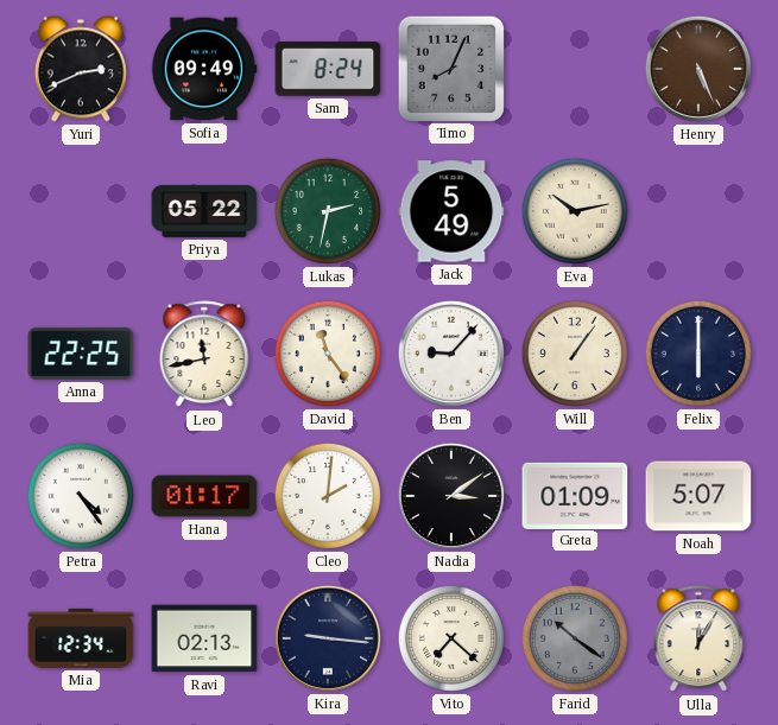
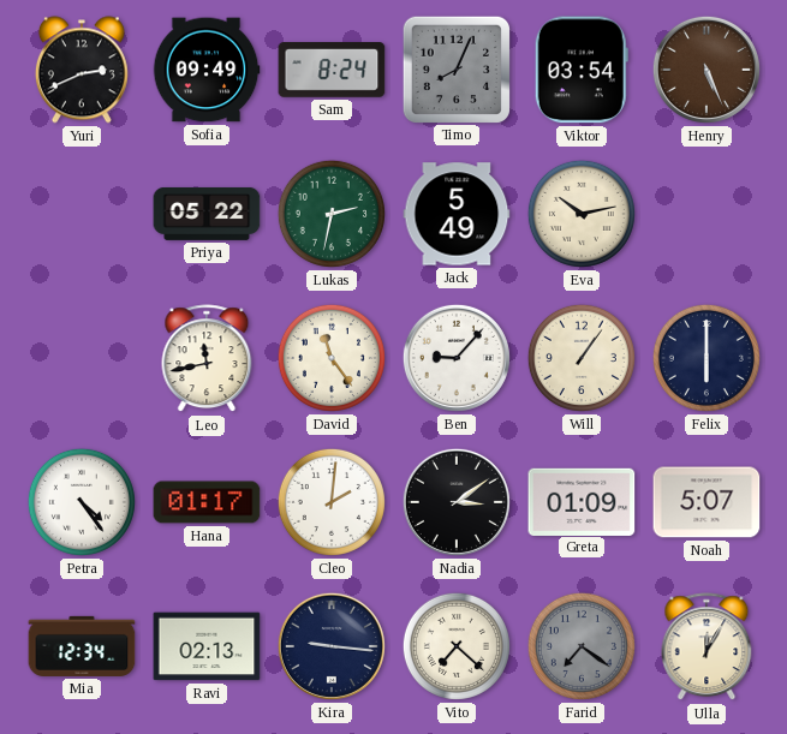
Viktor: none -> 03:54 (582, 70)
Anna: 22:25 -> none (81, 354)
Farid: 10:21 -> 7:21 (582, 646)
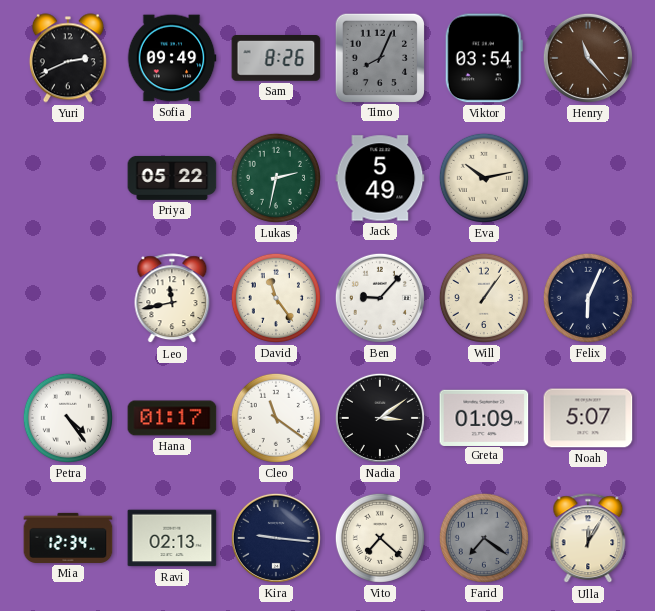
Sam: 8:24 -> 8:26 (276, 59)
Henry: 5:26 -> 11:23 (588, 58)
Felix: 6:00 -> 6:04 (588, 298)
Cleo: 2:01 -> 11:21 (276, 418)
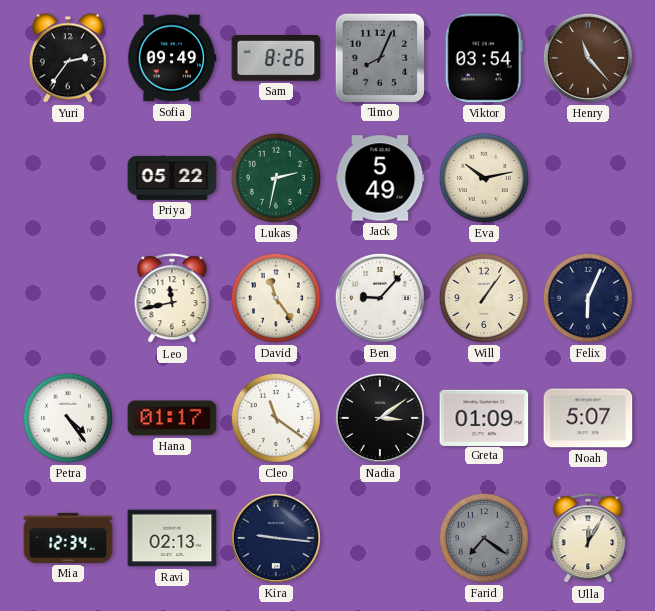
Yuri: 2:41 -> 2:36 (68, 58)
Vito: 7:22 -> none (380, 538)
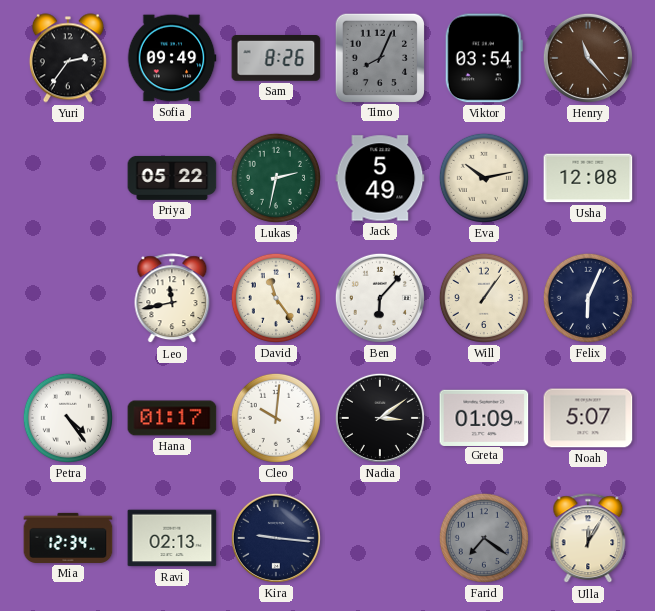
Usha: none -> 12:08 (588, 178)
Ben: 9:07 -> 6:07 (380, 298)
Cleo: 11:21 -> 10:01 (276, 418)
